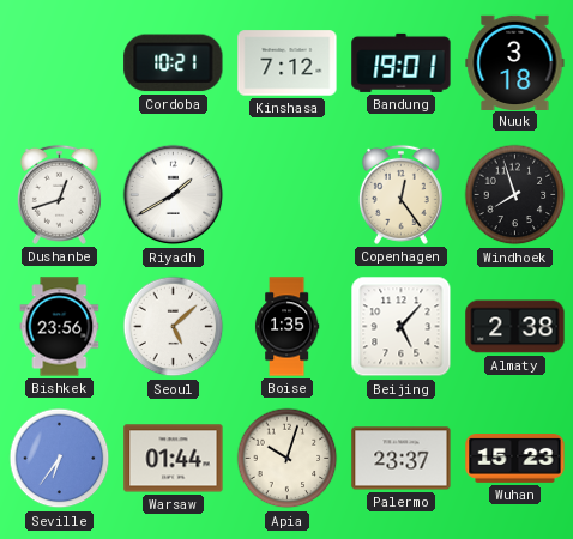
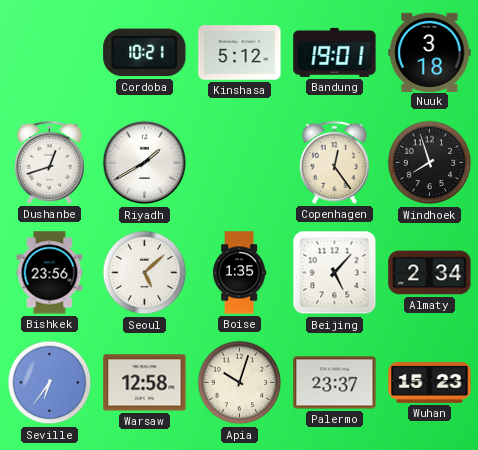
Kinshasa: 7:12 -> 5:12 (240, 53)
Almaty: 2:38 -> 2:34 (430, 273)
Warsaw: 01:44 -> 12:58 (145, 383)
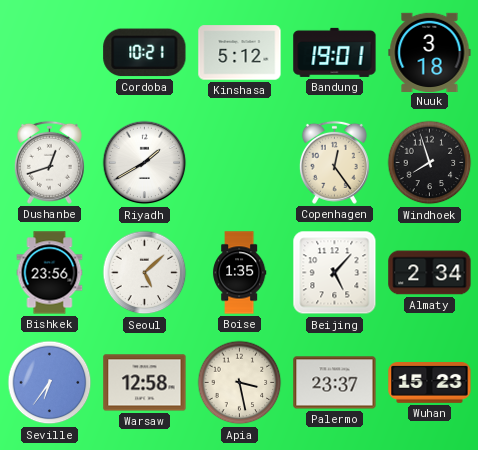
Apia: 10:03 -> 3:28 (240, 383)
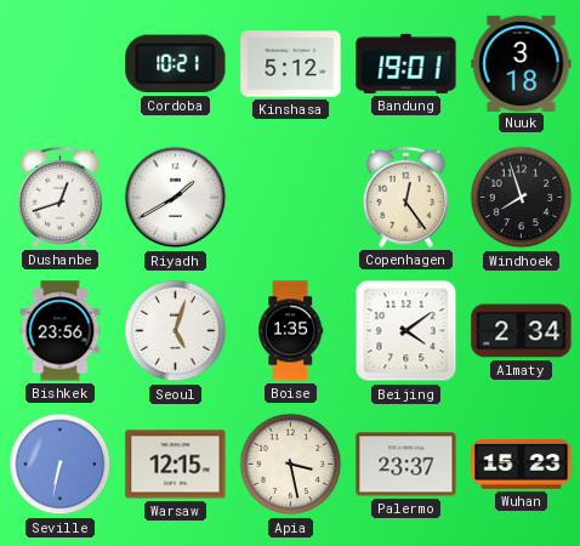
Seoul: 5:08 -> 5:03 (176, 331)
Beijing: 5:07 -> 4:09 (406, 331)
Seville: 6:36 -> 6:32 (61, 465)
Warsaw: 12:58 -> 12:15 (176, 465)
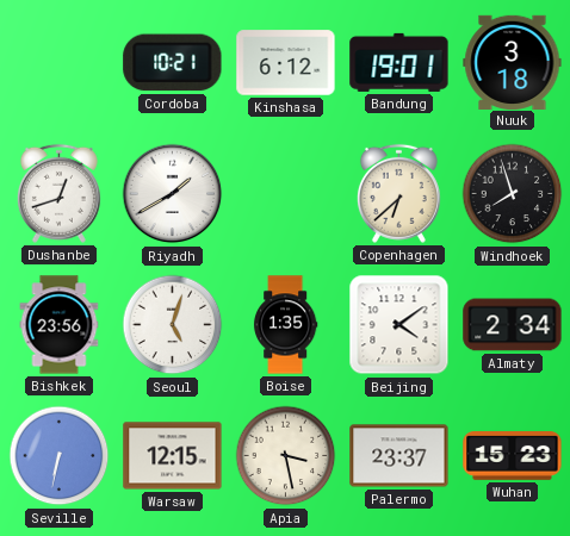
Kinshasa: 5:12 -> 6:12 (286, 63)
Copenhagen: 12:24 -> 6:38 (398, 193)
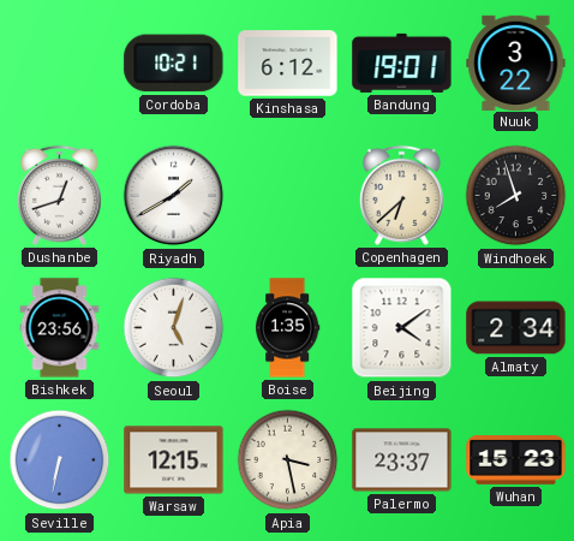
Nuuk: 3:18 -> 3:22 (516, 63)
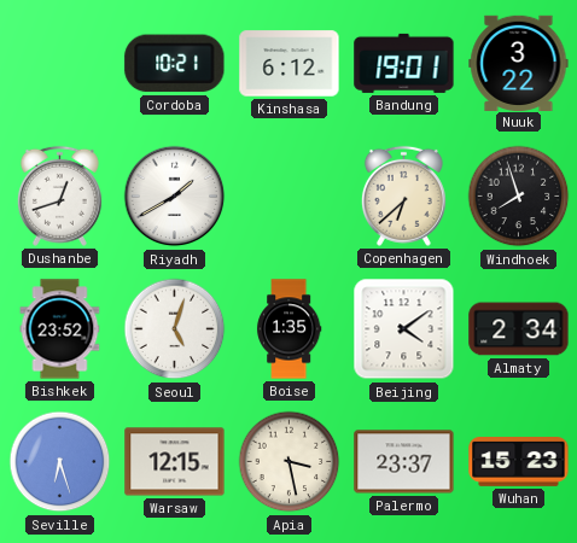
Bishkek: 23:56 -> 23:52 (60, 329)
Seville: 6:32 -> 6:27 (60, 462)
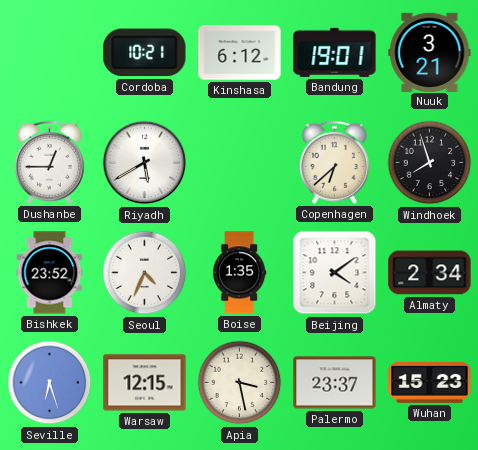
Nuuk: 3:22 -> 3:21 (430, 52)
Dushanbe: 12:42 -> 12:45 (49, 162)
Riyadh: 1:40 -> 5:40 (145, 163)
Seoul: 5:03 -> 4:34 (145, 273)
